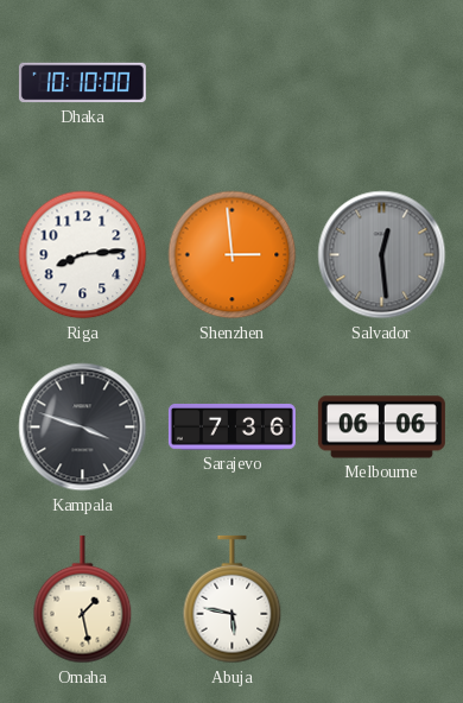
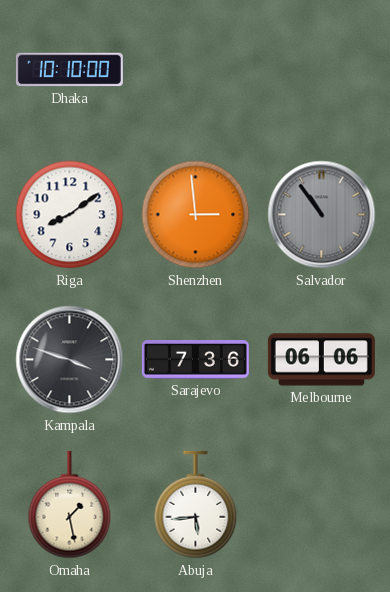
Riga: 8:14 -> 8:09 (70, 215)
Salvador: 12:29 -> 10:54 (322, 215)
Abuja: 5:47 -> 5:44 (196, 505)
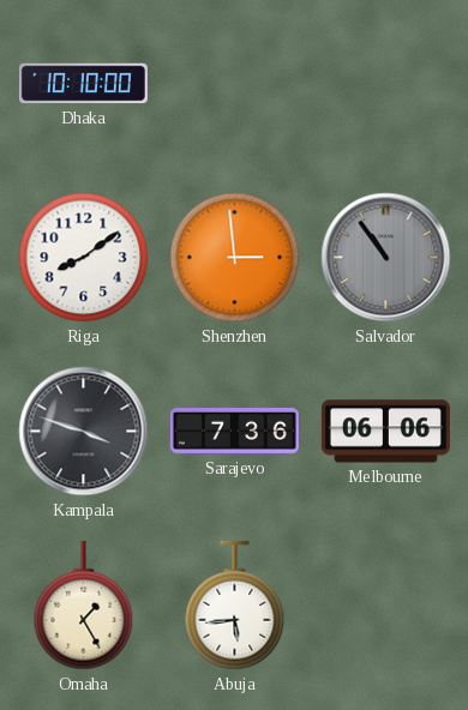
Omaha: 1:28 -> 1:25 (84, 606)
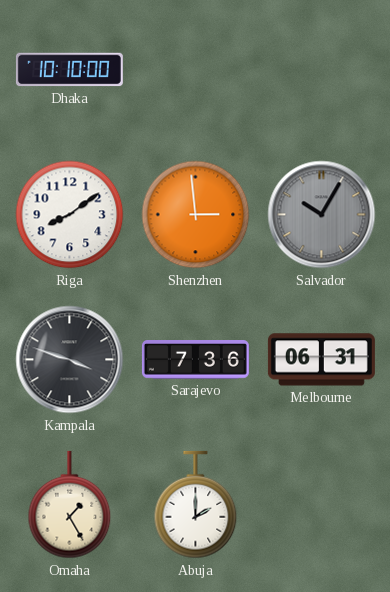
Salvador: 10:54 -> 10:05 (322, 215)
Melbourne: 06:06 -> 06:31 (321, 360)
Abuja: 5:44 -> 2:00 (196, 505)
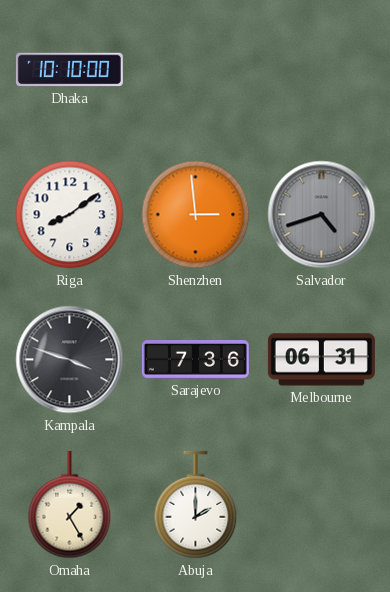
Salvador: 10:05 -> 4:42 (322, 215)
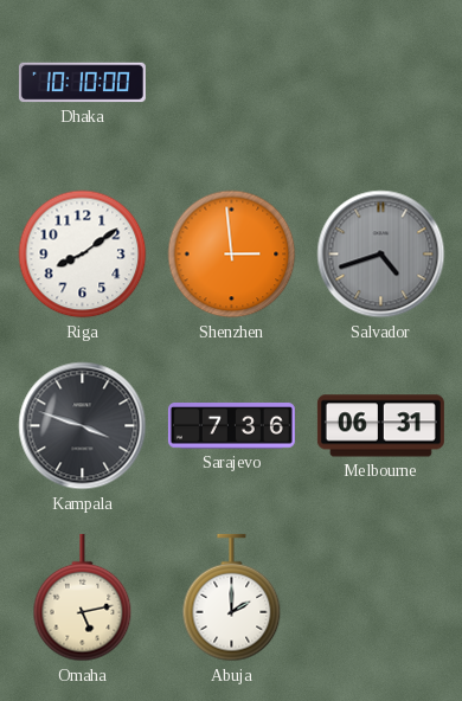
Omaha: 1:25 -> 5:13 (83, 598)
